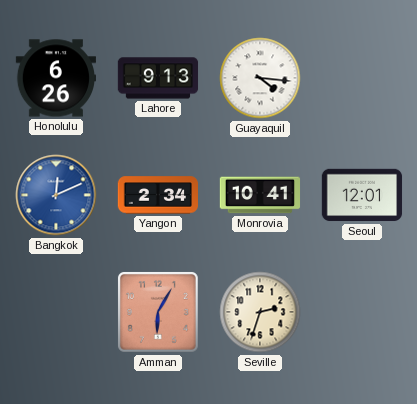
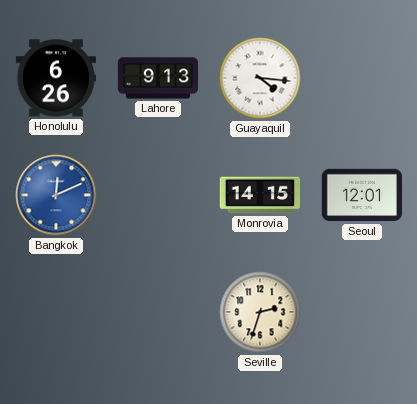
Yangon: 2:34 -> none (158, 195)
Monrovia: 10:41 -> 14:15 (260, 195)
Amman: 6:05 -> none (158, 312)
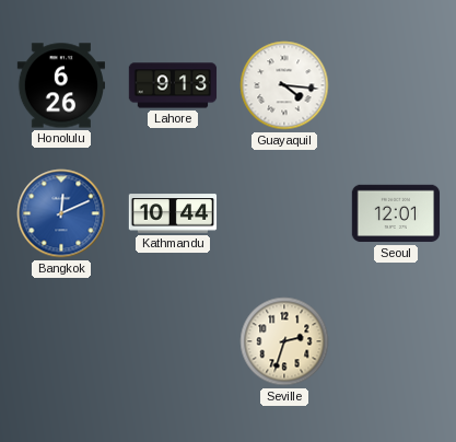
Kathmandu: none -> 10:44 (173, 213)
Monrovia: 14:15 -> none (260, 195)
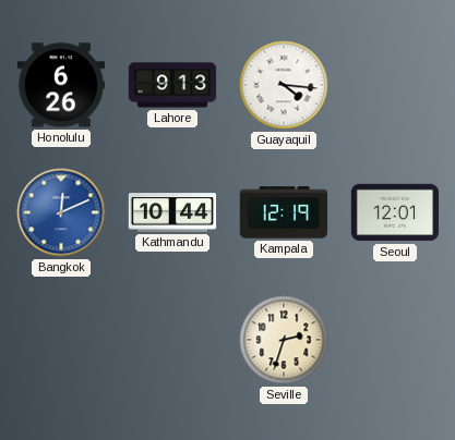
Kampala: none -> 12:19 (284, 212)
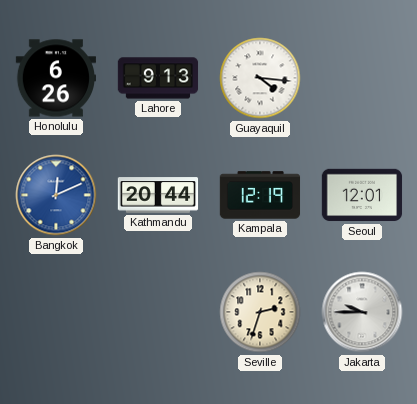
Kathmandu: 10:44 -> 20:44 (158, 195)
Jakarta: none -> 9:45 (362, 312)
